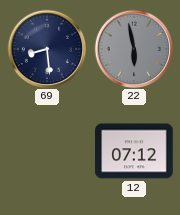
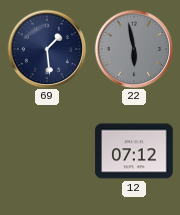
69: 8:29 -> 1:29 (47, 49)
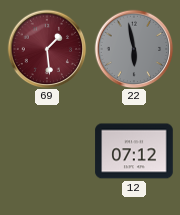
69 dial: navy -> burgundy (47, 49)
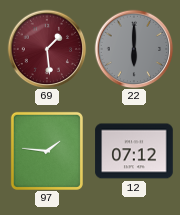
22: 5:58 -> 6:00 (134, 49)
97: none -> 1:46 (47, 151)
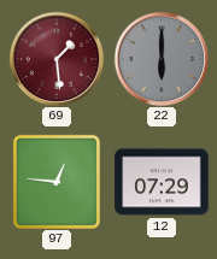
97: 1:46 -> 12:46 (57, 182)
12: 07:12 -> 07:29 (162, 182)
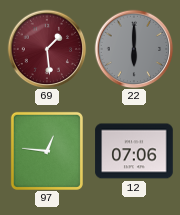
12: 07:29 -> 07:06 (134, 151)
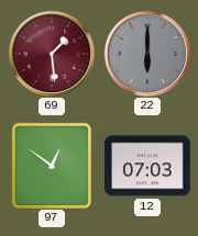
97: 12:46 -> 12:51 (52, 166)
12: 07:06 -> 07:03 (147, 166)
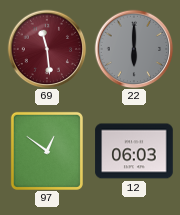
69: 1:29 -> 11:29 (47, 49)
12: 07:03 -> 06:03 (134, 151)
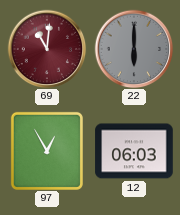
69: 11:29 -> 11:01 (47, 49)
97: 12:51 -> 12:55 (47, 151)
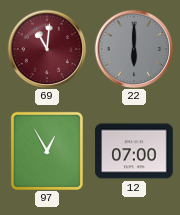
12: 06:03 -> 07:00 (134, 151)
